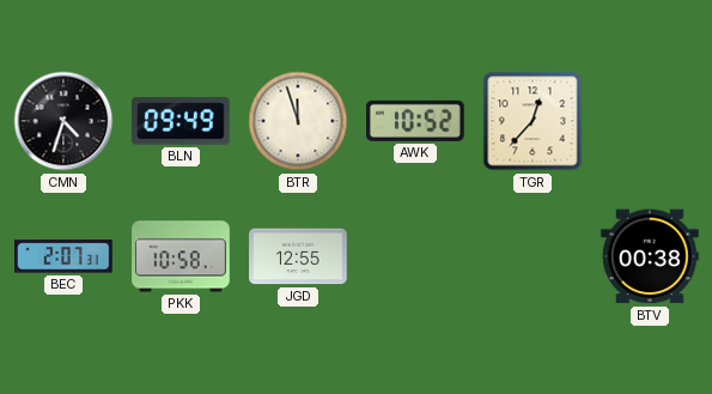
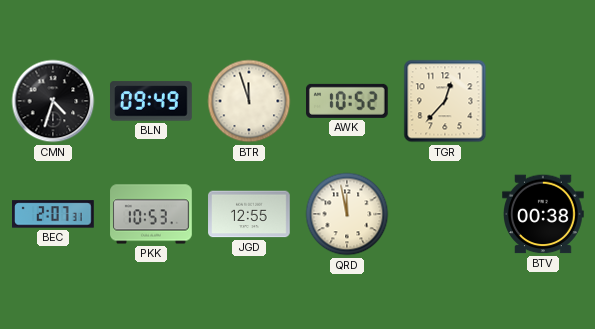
PKK: 10:58 -> 10:53 (151, 214)
QRD: none -> 11:58 (347, 214)
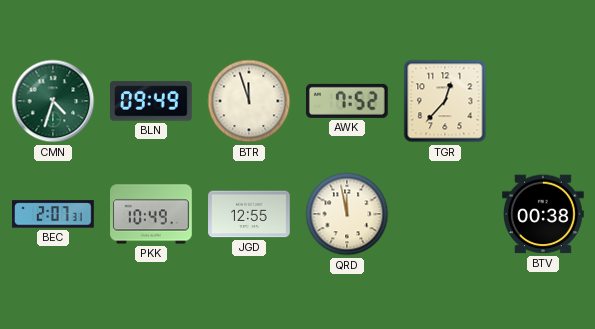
CMN dial: black -> green (53, 101)
AWK: 10:52 -> 7:52 (348, 101)
PKK: 10:53 -> 10:49 (151, 214)
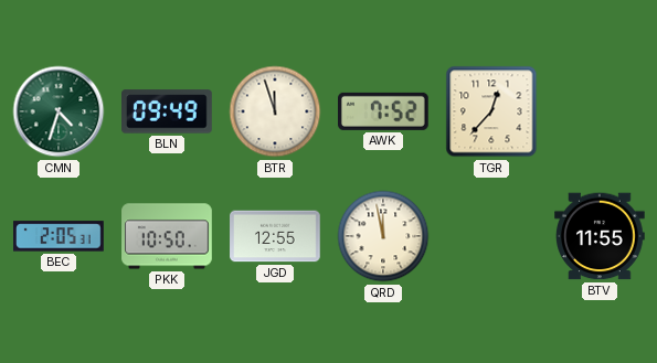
BEC: 2:07 -> 2:05 (60, 236)
PKK: 10:49 -> 10:50 (167, 236)
BTV: 00:38 -> 11:55 (601, 236)
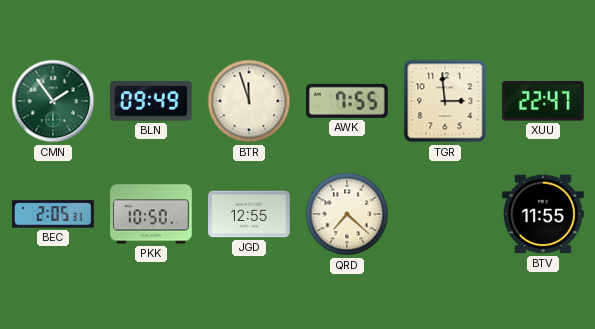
CMN: 4:33 -> 1:54 (53, 101)
AWK: 7:52 -> 7:55 (348, 101)
TGR: 12:37 -> 2:59 (445, 101)
XUU: none -> 22:47 (543, 101)
QRD: 11:58 -> 7:22 (347, 214)
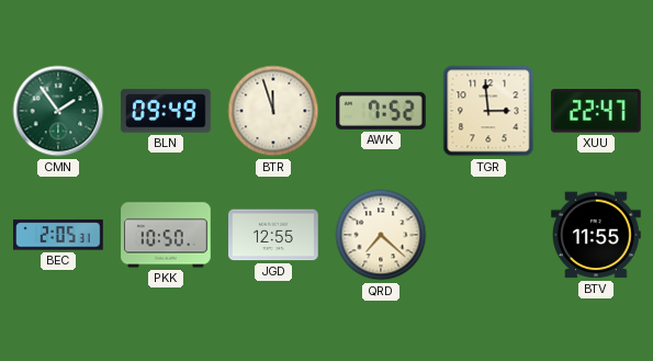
AWK: 7:55 -> 7:52 (382, 111)
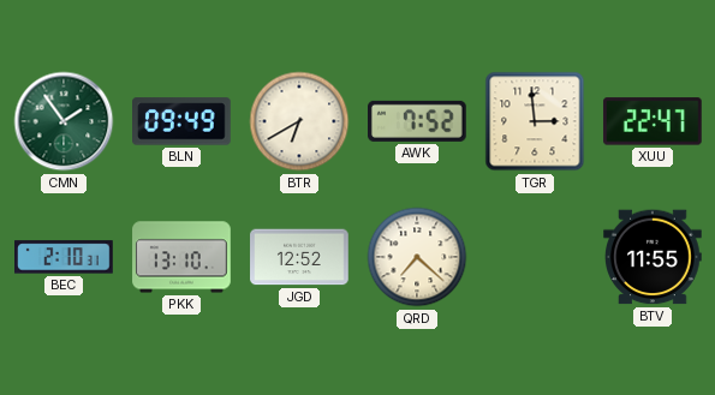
BTR: 11:57 -> 6:40 (299, 121)
BEC: 2:05 -> 2:10 (65, 257)
PKK: 10:50 -> 13:10 (181, 257)
JGD: 12:55 -> 12:52 (299, 257)
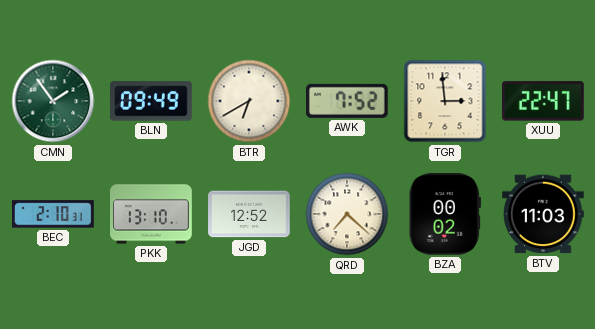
BZA: none -> 00:02 (444, 215)
BTV: 11:55 -> 11:03 (544, 214)
